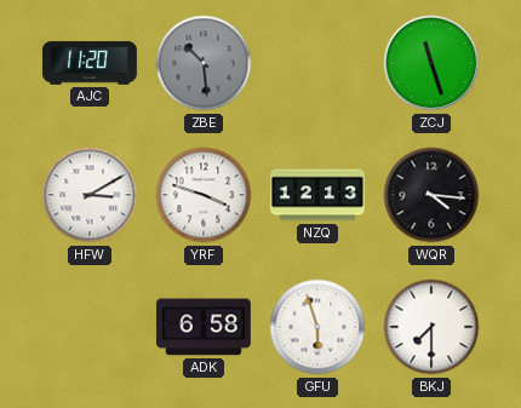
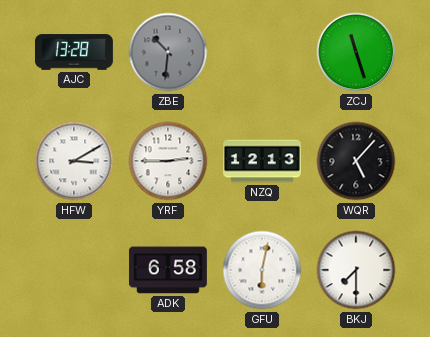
AJC: 11:20 -> 13:28 (74, 52)
ZBE: 10:29 -> 10:31 (168, 52)
YRF: 3:48 -> 2:45 (168, 161)
WQR: 4:16 -> 5:07 (356, 161)
GFU: 5:57 -> 6:02 (262, 270)
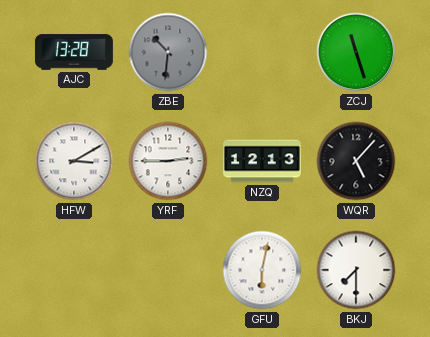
ADK: 6:58 -> none (168, 270)
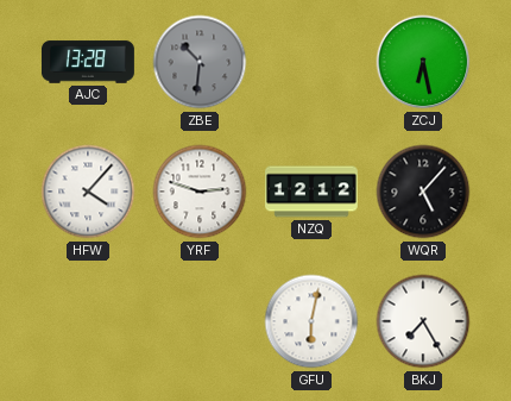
ZCJ: 11:27 -> 6:28 (423, 62)
HFW: 3:10 -> 4:07 (88, 192)
YRF: 2:45 -> 2:48 (200, 192)
NZQ: 12:13 -> 12:12 (313, 192)
BKJ: 7:30 -> 7:25 (423, 321)
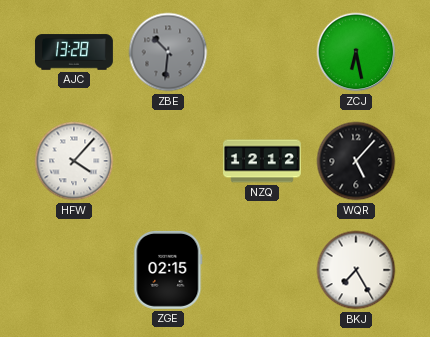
YRF: 2:48 -> none (200, 192)
ZGE: none -> 02:15 (168, 270)
GFU: 6:02 -> none (311, 321)
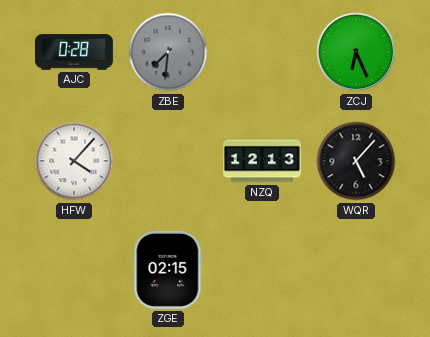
AJC: 13:28 -> 0:28 (74, 52)
ZBE: 10:31 -> 7:31 (168, 52)
ZCJ: 6:28 -> 6:26 (356, 52)
NZQ: 12:12 -> 12:13 (263, 161)
BKJ: 7:25 -> none (356, 270)
